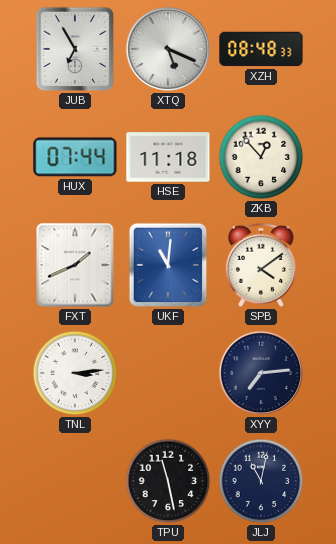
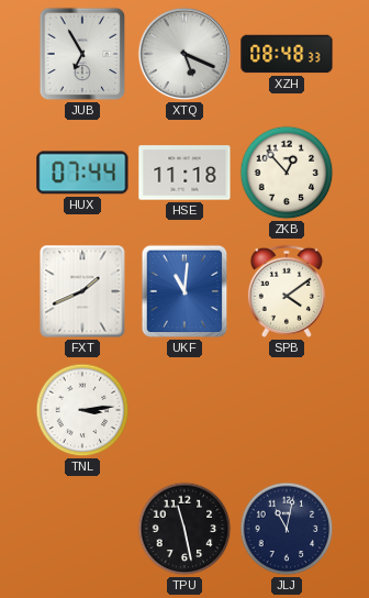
XYY: 7:14 -> none (261, 373)
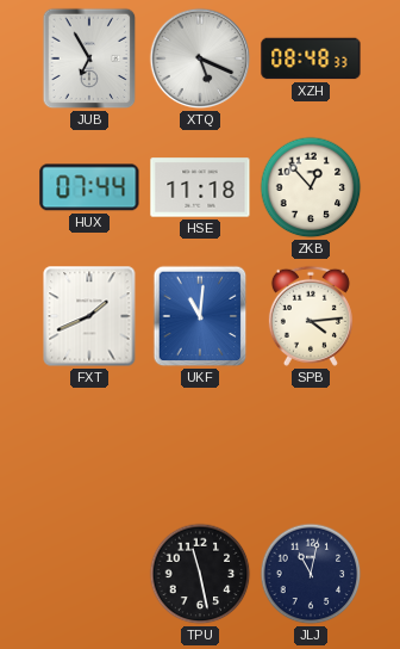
SPB: 4:09 -> 4:14 (311, 316)
TNL: 3:14 -> none (82, 410)
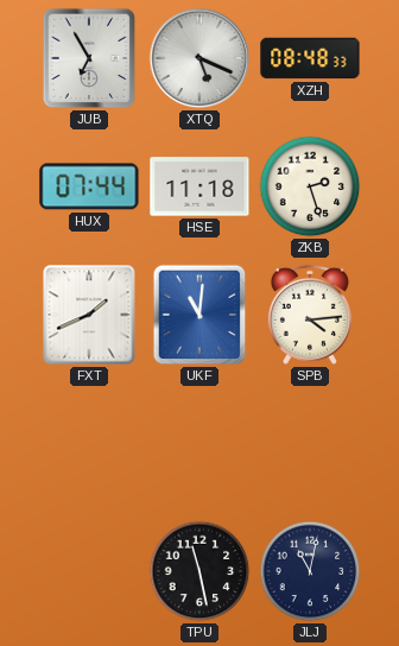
ZKB: 12:53 -> 2:27 (310, 186)
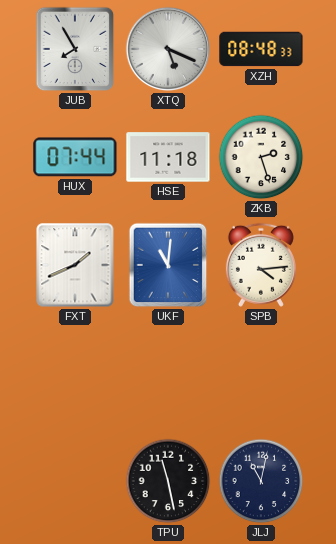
JUB: 6:55 -> 7:55 (75, 49)
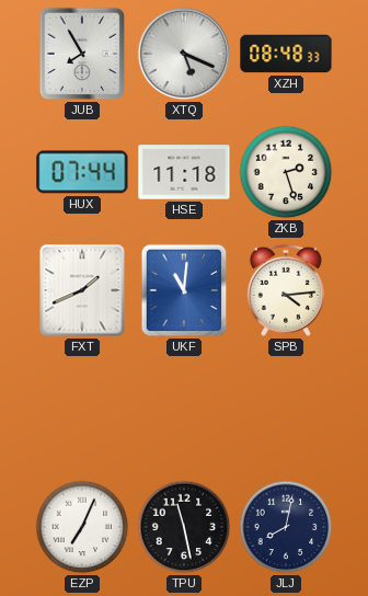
EZP: none -> 7:04 (82, 527)
JLJ: 11:02 -> 8:02 (286, 527)
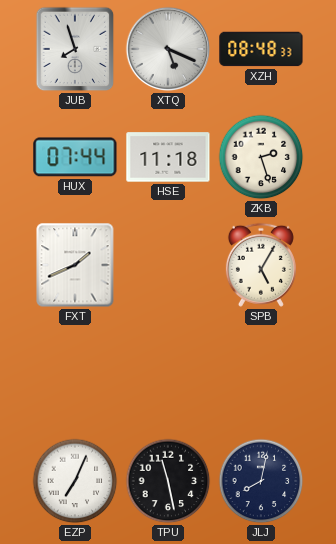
JUB: 7:55 -> 7:57 (75, 49)
UKF: 11:01 -> none (184, 290)
SPB: 4:14 -> 5:05 (261, 265)
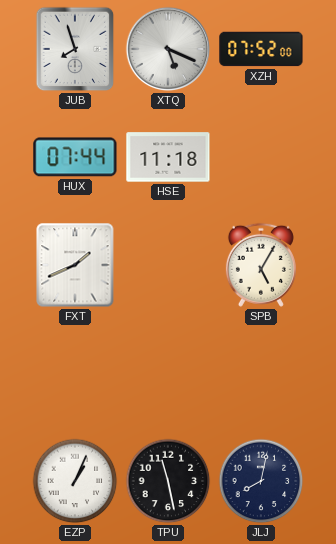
XZH: 08:48 -> 07:52 (261, 49)
ZKB: 2:27 -> none (261, 157)
EZP: 7:04 -> 1:04 (75, 481)
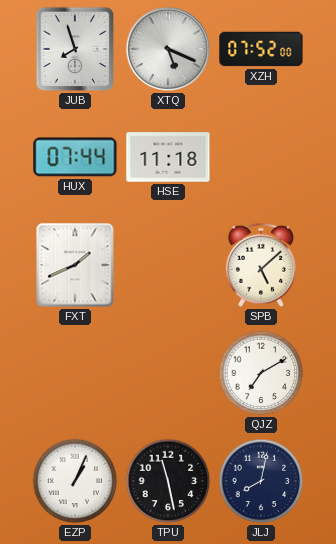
SPB: 5:05 -> 5:08 (261, 265)
QJZ: none -> 7:10 (261, 373)
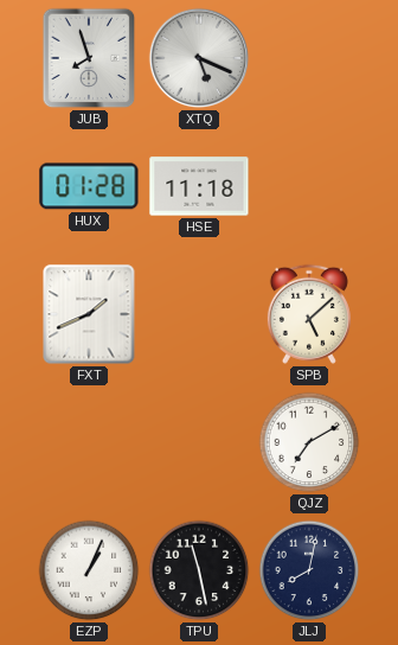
XZH: 07:52 -> none (261, 49)
HUX: 07:44 -> 01:28 (89, 186)
